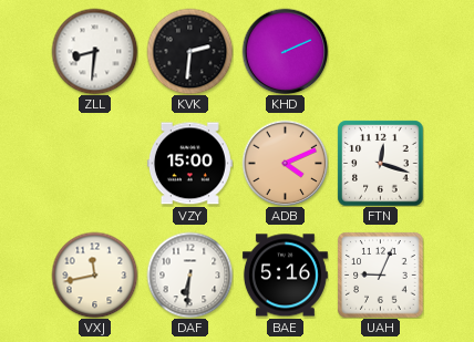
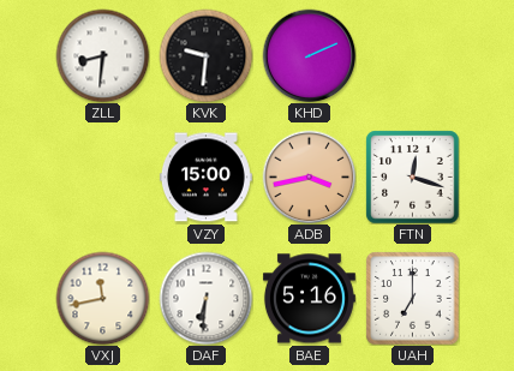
KVK: 2:31 -> 9:31 (205, 55)
ADB: 4:11 -> 3:43 (309, 176)
UAH: 9:04 -> 7:00 (412, 298)
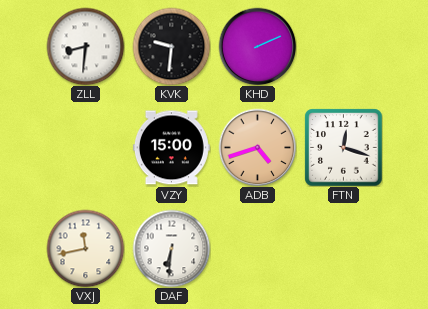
ADB: 3:43 -> 4:42 (257, 147)
BAE: 5:16 -> none (309, 299)
UAH: 7:00 -> none (412, 298)
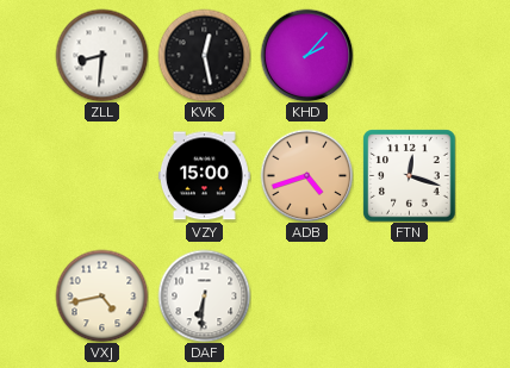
KVK: 9:31 -> 12:28 (204, 55)
KHD: 2:11 -> 2:07 (306, 55)
VXJ: 11:43 -> 4:43 (101, 295)
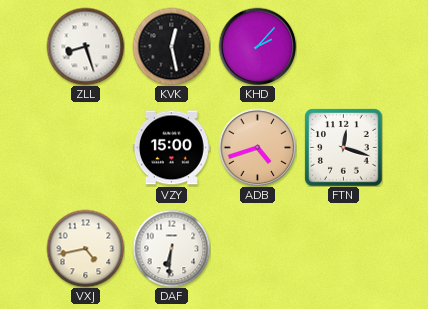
ZLL: 8:31 -> 8:27 (85, 46)
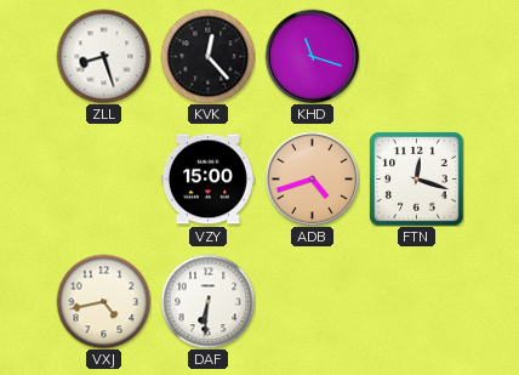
KVK: 12:28 -> 12:23 (207, 56)
KHD: 2:07 -> 11:18 (312, 56)
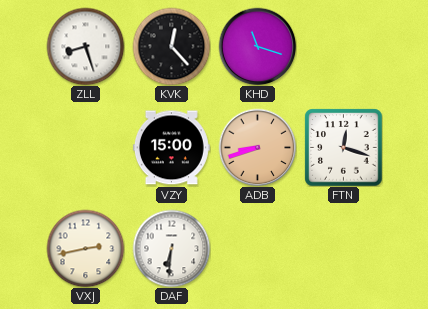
ADB: 4:42 -> 8:42 (257, 147)
VXJ: 4:43 -> 2:43 (85, 248)
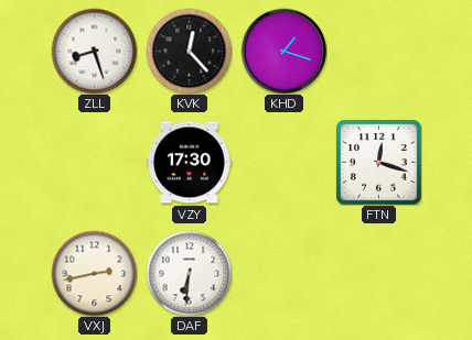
KHD: 11:18 -> 1:18 (283, 51)
VZY: 15:00 -> 17:30 (189, 163)
ADB: 8:42 -> none (257, 147)
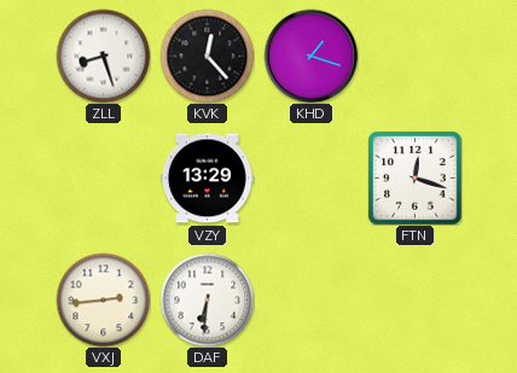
VZY: 17:30 -> 13:29 (207, 179)
VXJ: 2:43 -> 2:44 (103, 299)
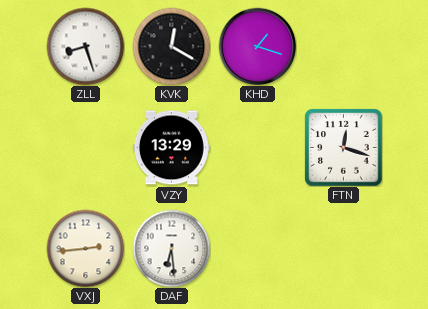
KVK: 12:23 -> 12:20 (171, 46)
DAF: 6:31 -> 6:29 (171, 248)
